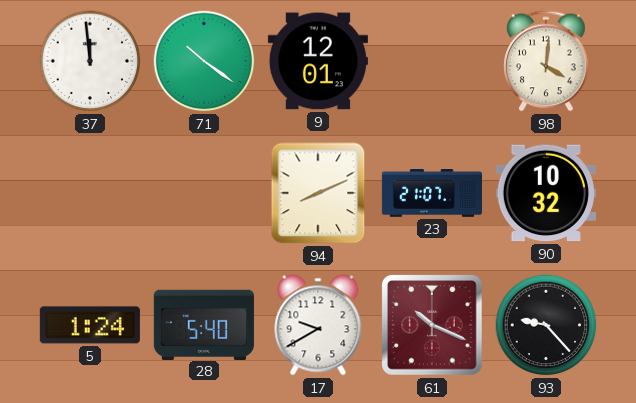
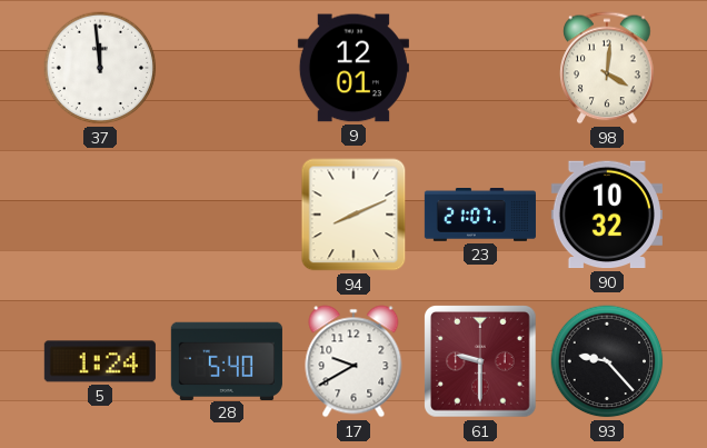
71: 10:21 -> none (204, 61)
61: 10:19 -> 9:30 (480, 361)
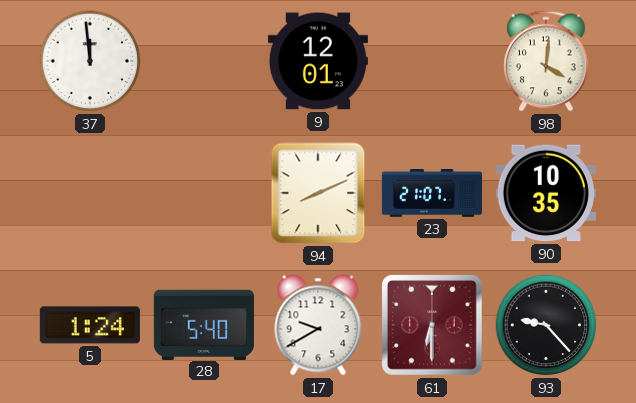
90: 10:32 -> 10:35 (546, 193)
61: 9:30 -> 6:30 (432, 325)
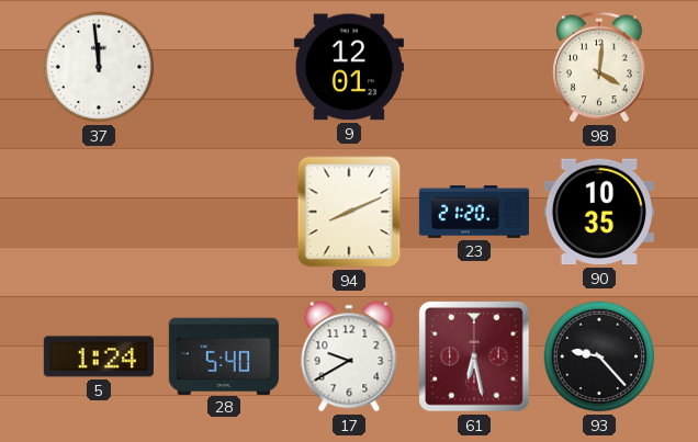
23: 21:07 -> 21:20 (474, 213)
61: 6:30 -> 6:28 (474, 356)
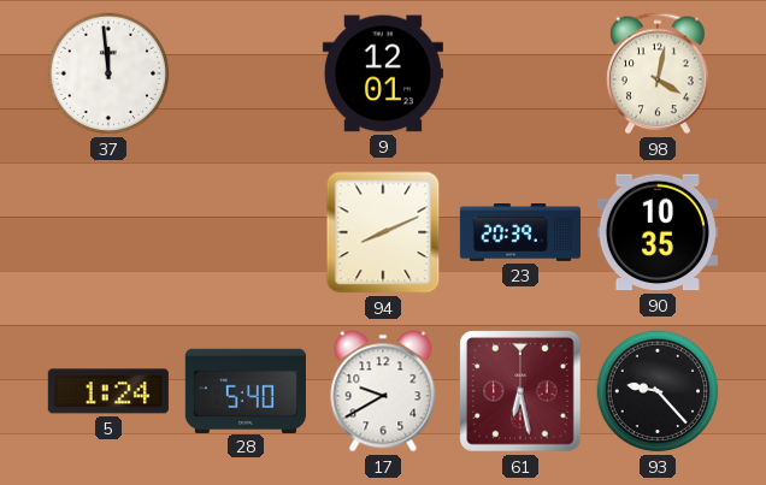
98: 4:01 -> 4:02 (658, 73)
23: 21:20 -> 20:39 (520, 233)
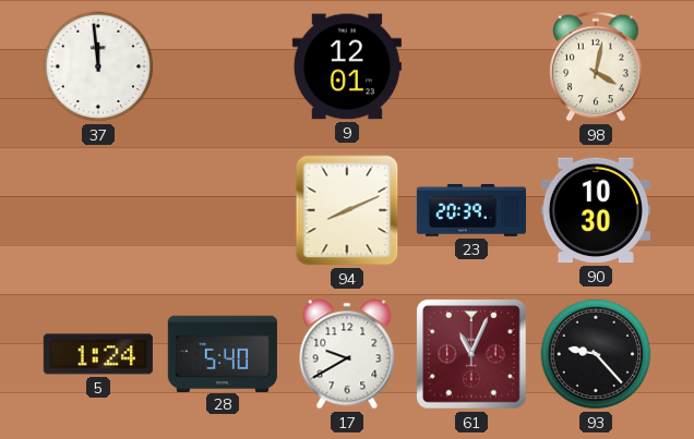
90: 10:35 -> 10:30 (596, 210)
61: 6:28 -> 11:04 (471, 354)
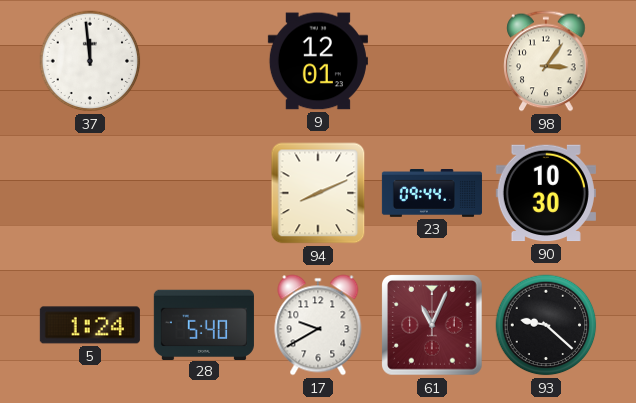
98: 4:02 -> 3:06 (546, 61)
23: 20:39 -> 09:44 (432, 194)
93: 9:23 -> 9:22 (546, 325)
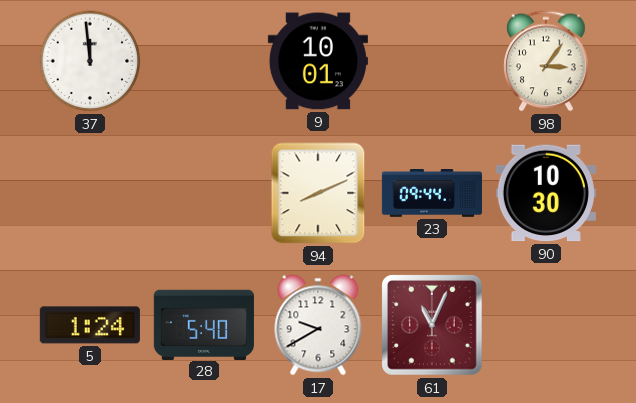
9: 12:01 -> 10:01 (318, 61)
93: 9:22 -> none (546, 325)
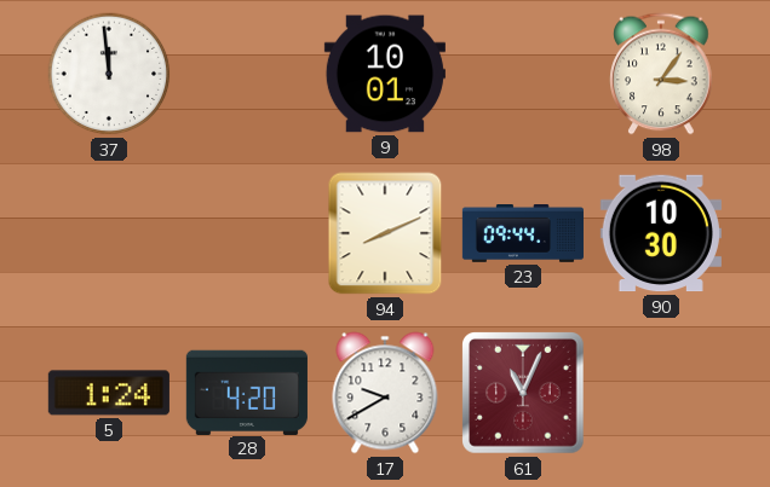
28: 5:40 -> 4:20 (247, 392)
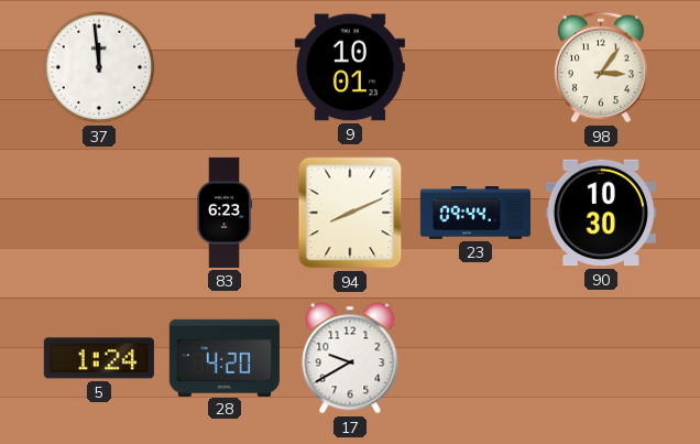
83: none -> 6:23 (223, 213)
61: 11:04 -> none (523, 393)
